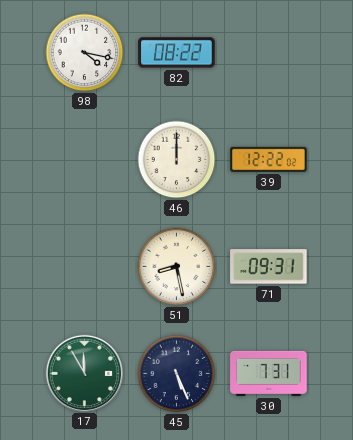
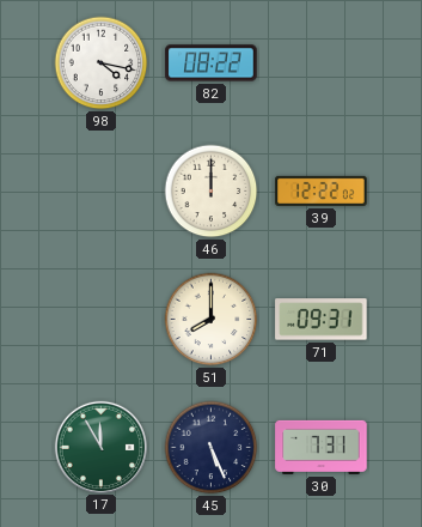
51: 8:28 -> 8:00 (212, 320)
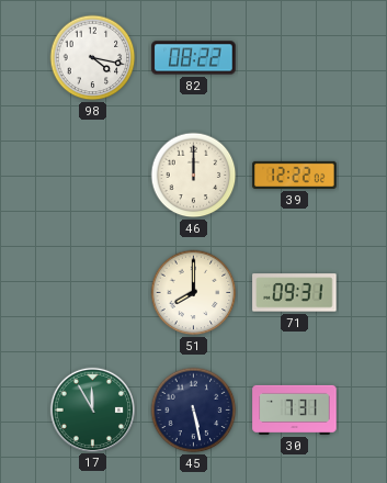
45: 5:26 -> 5:28 (194, 411)
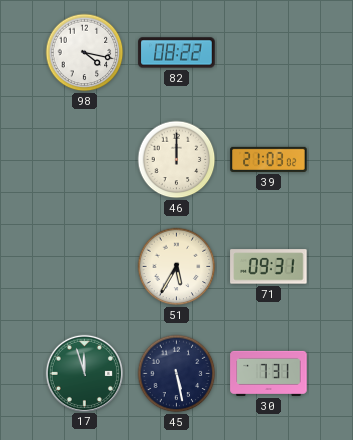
39: 12:22 -> 21:03 (269, 159)
51: 8:00 -> 5:35 (177, 267)
17: 11:55 -> 11:57 (84, 373)
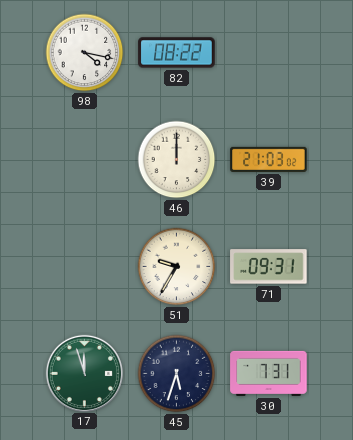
51: 5:35 -> 9:35 (177, 267)
45: 5:28 -> 5:33 (177, 374)
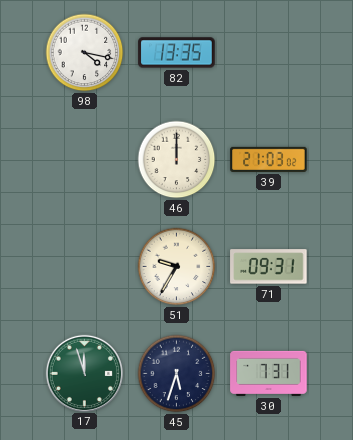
82: 08:22 -> 13:35 (177, 53)
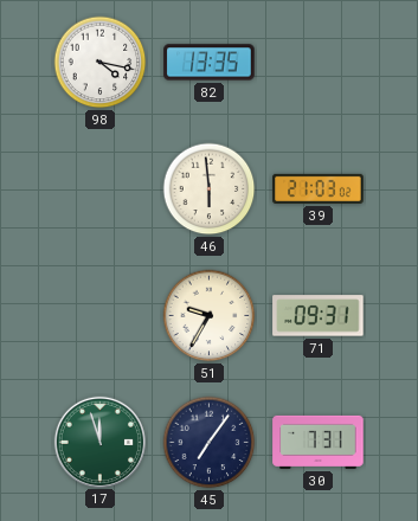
46: 12:00 -> 5:59 (210, 189)
45: 5:33 -> 7:06 (210, 443)
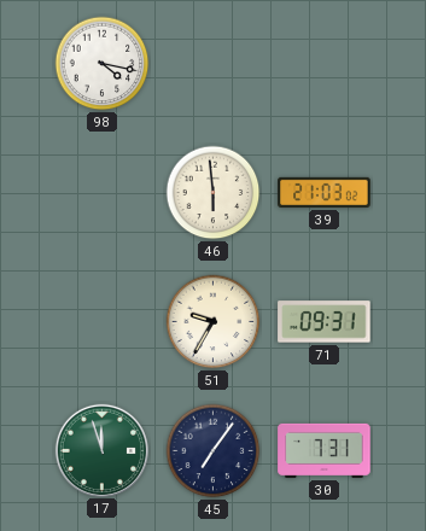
82: 13:35 -> none (210, 63)
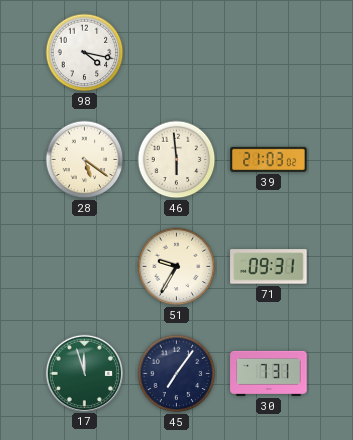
28: none -> 5:21 (85, 160)
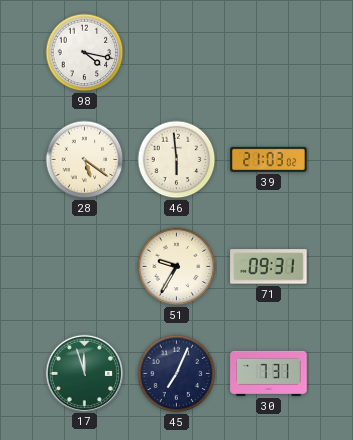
45: 7:06 -> 7:04 (177, 374)
